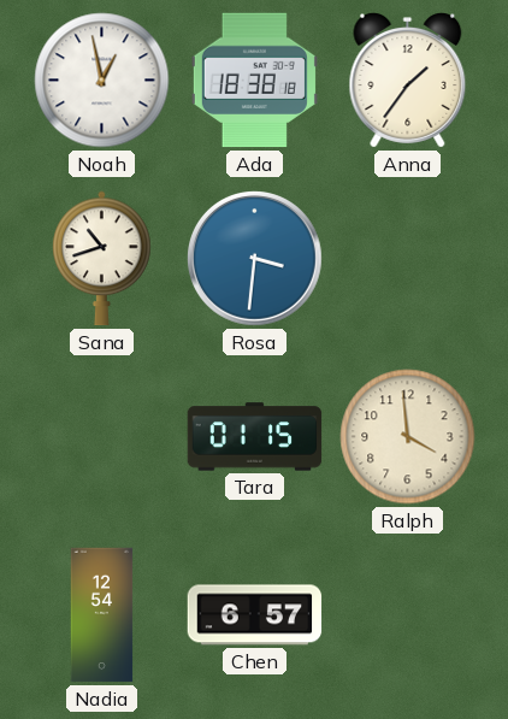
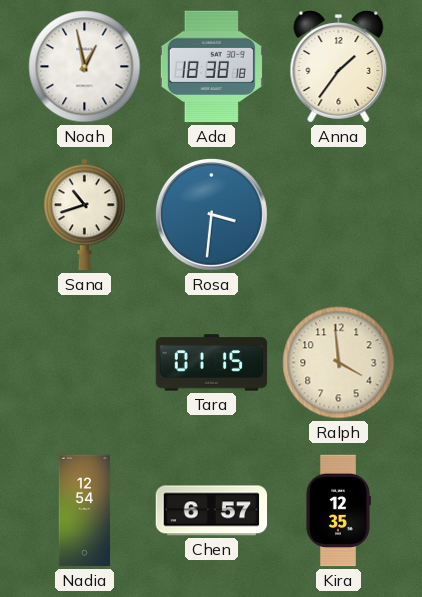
Kira: none -> 12:35 (338, 511)
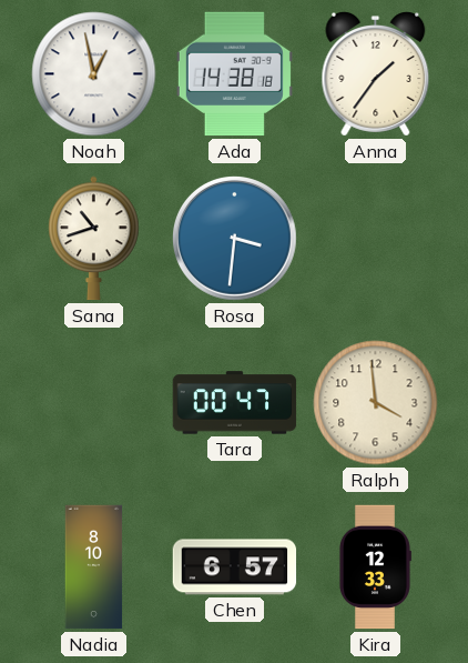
Ada: 18:38 -> 14:38 (234, 74)
Tara: 01:15 -> 00:47 (235, 403)
Nadia: 12:54 -> 8:10 (94, 567)
Kira: 12:35 -> 12:33 (375, 567)
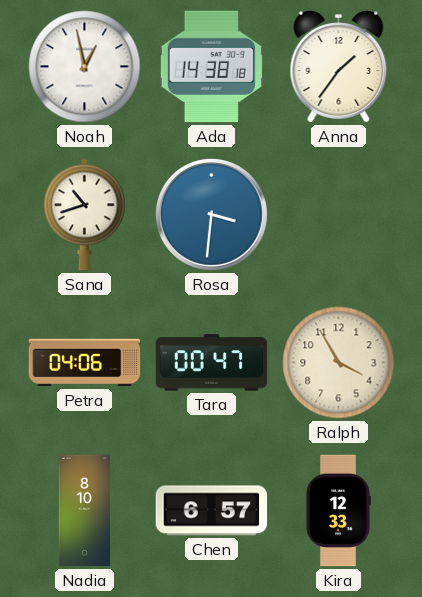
Petra: none -> 04:06 (85, 363)
Ralph: 3:59 -> 3:55 (339, 363)
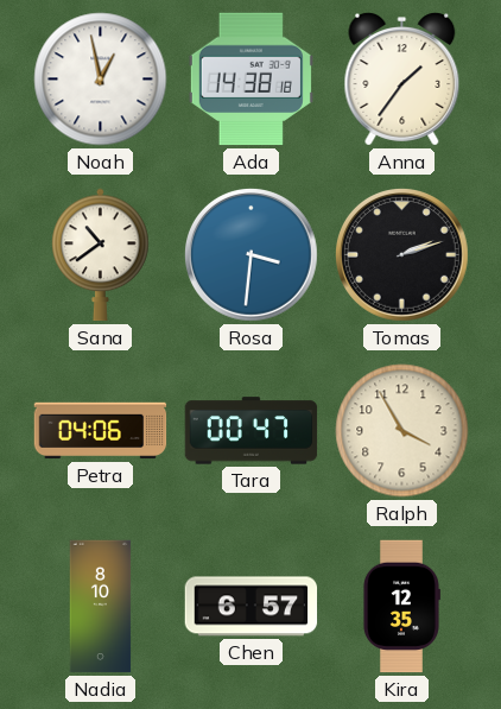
Sana: 10:42 -> 10:39 (101, 255)
Tomas: none -> 2:12 (402, 255)
Kira: 12:33 -> 12:35 (401, 607)
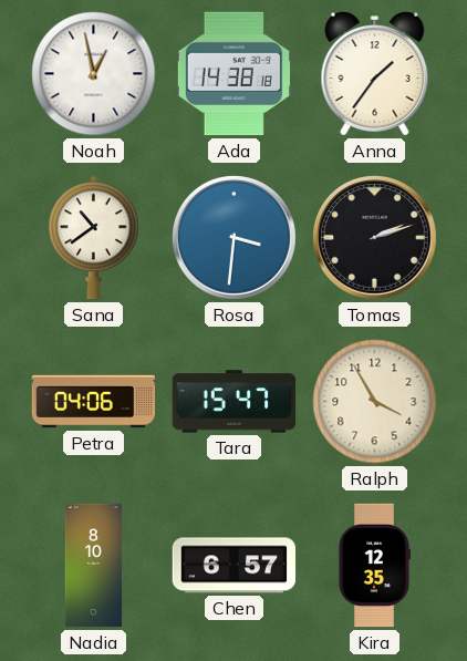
Tara: 00:47 -> 15:47 (235, 402)
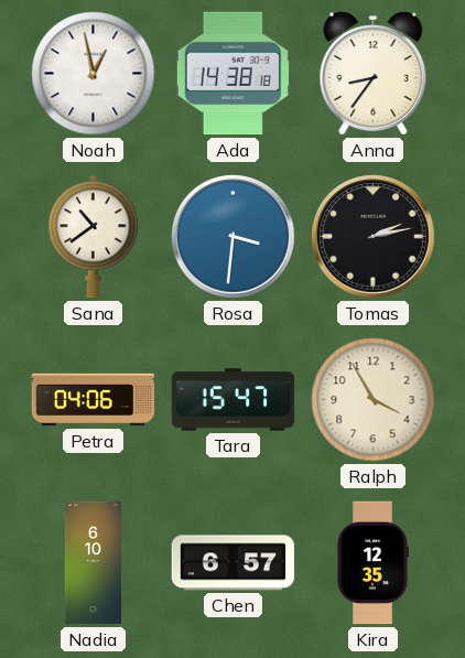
Anna: 1:36 -> 8:36 (374, 74)
Tomas: 2:12 -> 2:13 (374, 237)
Nadia: 8:10 -> 6:10 (94, 563)
